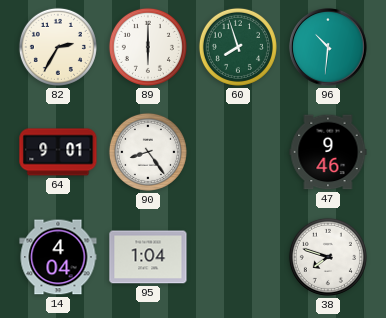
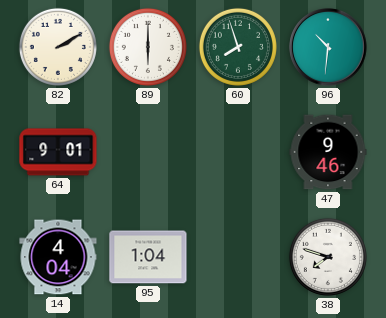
82: 2:35 -> 2:10 (58, 47)
90: 8:24 -> none (148, 152)
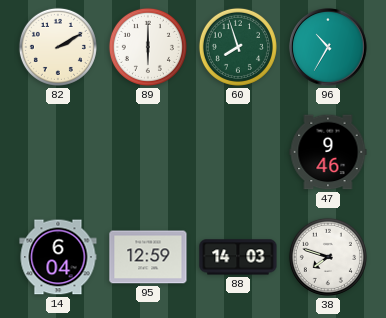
96: 10:31 -> 10:35 (328, 47)
64: 9:01 -> none (58, 152)
14: 4:04 -> 6:04 (58, 257)
95: 1:04 -> 12:59 (148, 257)
88: none -> 14:03 (238, 257)
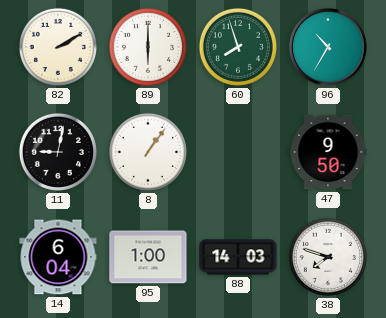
11: none -> 9:02 (58, 152)
8: none -> 1:06 (148, 152)
47: 9:46 -> 9:50 (328, 152)
95: 12:59 -> 1:00 (148, 257)
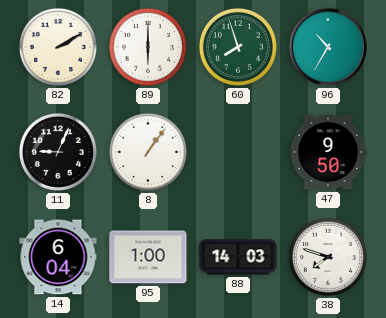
11: 9:02 -> 9:04 (58, 152)
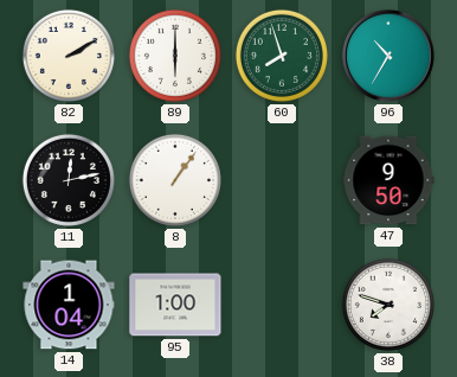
11: 9:04 -> 12:13 (69, 180)
14: 6:04 -> 1:04 (69, 305)
88: 14:03 -> none (238, 257)
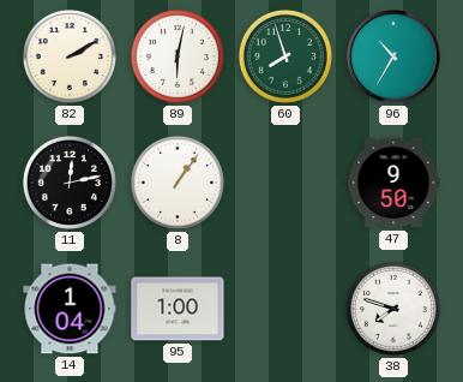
89: 6:00 -> 6:02 (178, 56)
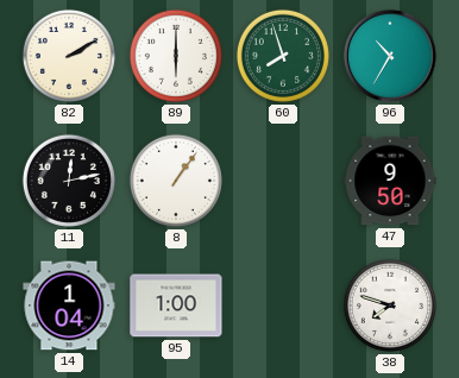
89: 6:02 -> 6:00 (176, 56)
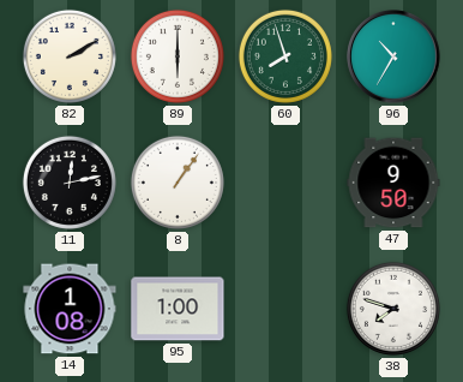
14: 1:04 -> 1:08 (70, 309)
